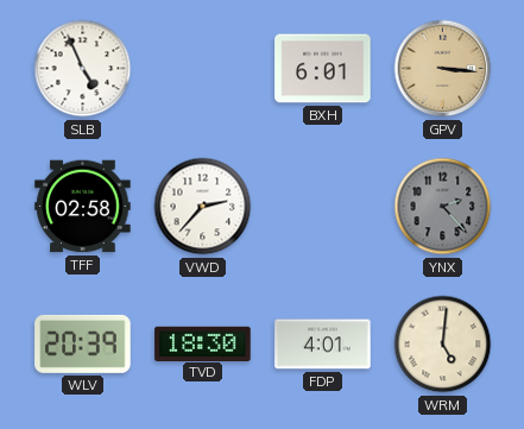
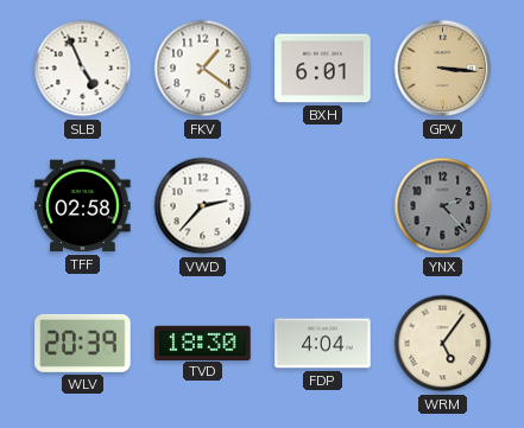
FKV: none -> 1:21 (203, 69)
FDP: 4:01 -> 4:04 (323, 344)
WRM: 5:01 -> 5:06 (443, 344)
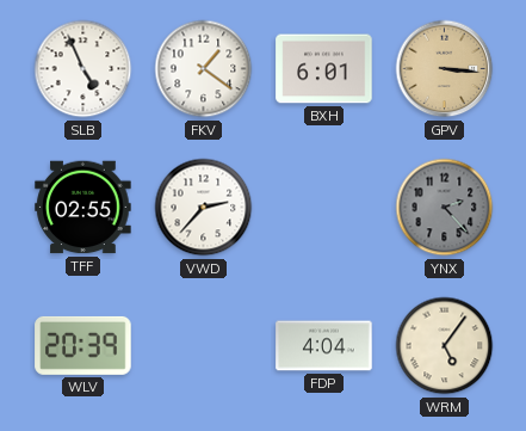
TFF: 02:58 -> 02:55 (83, 208)
TVD: 18:30 -> none (203, 343)
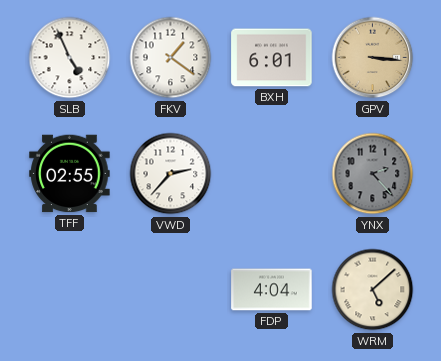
WLV: 20:39 -> none (83, 345)
WRM: 5:06 -> 5:08 (373, 290)
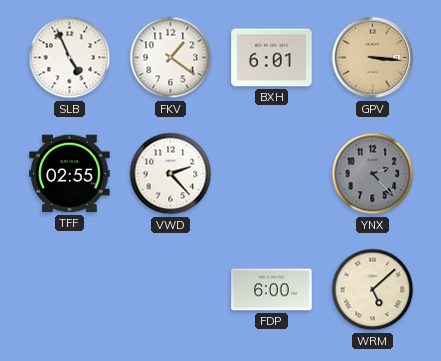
VWD: 2:37 -> 2:23 (171, 174)
FDP: 4:04 -> 6:00 (272, 290)
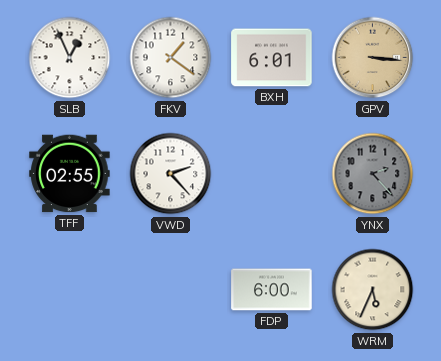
SLB: 4:56 -> 12:56 (70, 58)
WRM: 5:08 -> 5:34 (373, 290)
